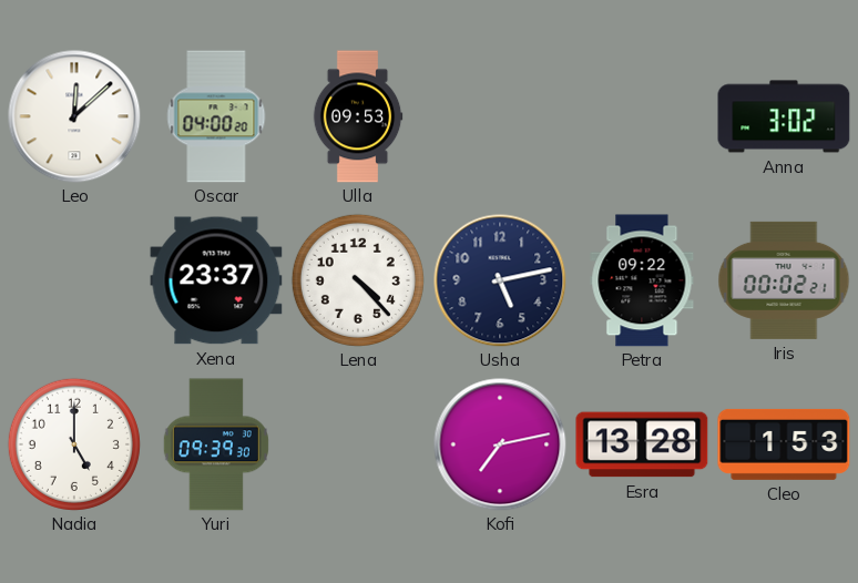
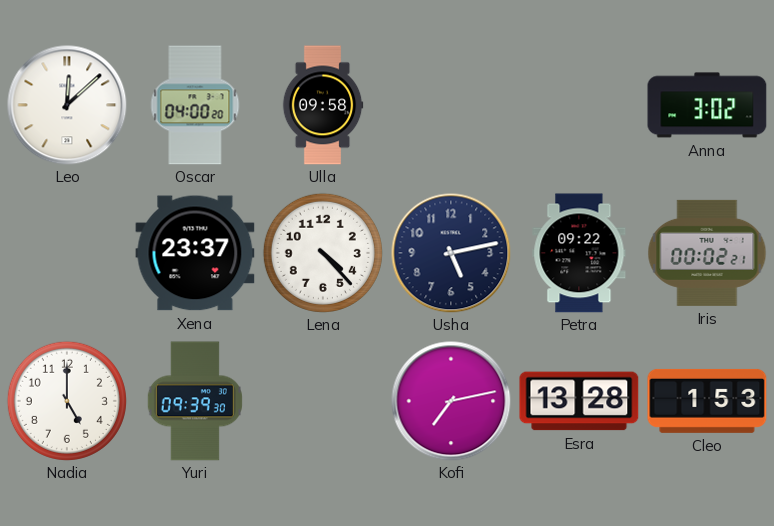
Ulla: 09:53 -> 09:58 (323, 105)
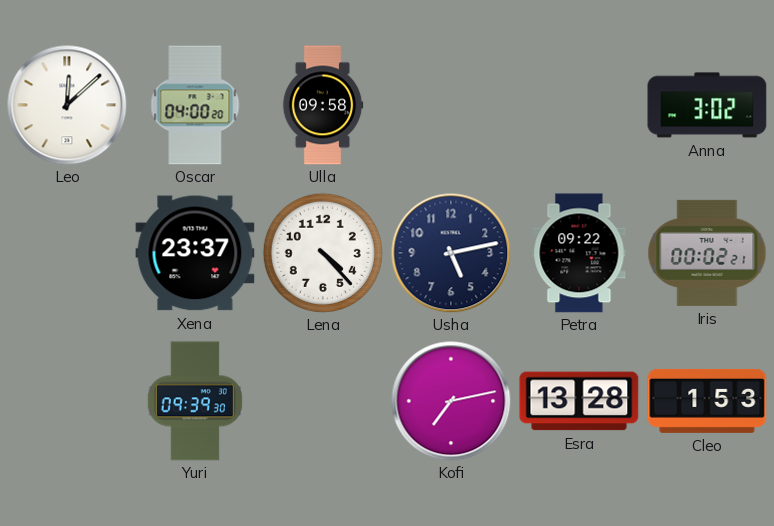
Nadia: 5:00 -> none (67, 401)
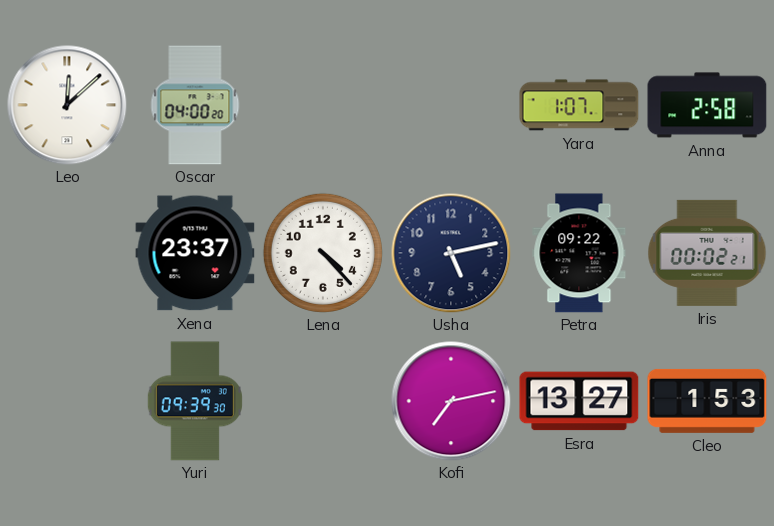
Ulla: 09:58 -> none (323, 105)
Yara: none -> 1:07 (579, 105)
Anna: 3:02 -> 2:58 (707, 105)
Esra: 13:28 -> 13:27 (579, 401)
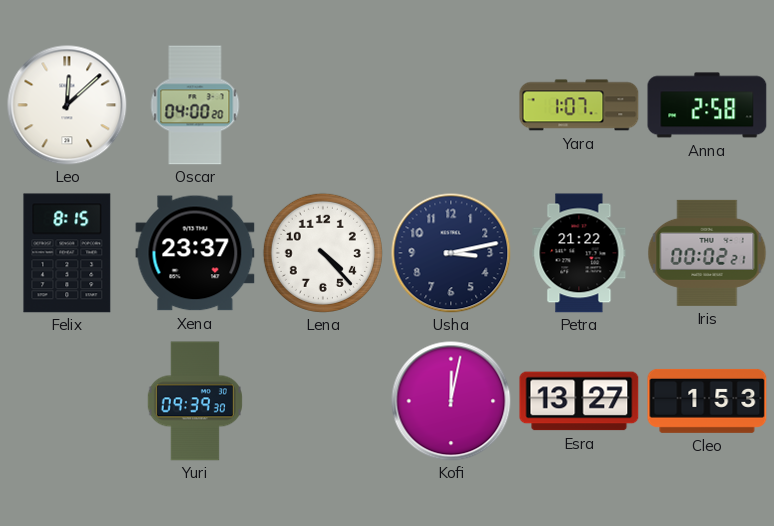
Felix: none -> 8:15 (67, 253)
Usha: 5:13 -> 3:13 (451, 253)
Petra: 09:22 -> 21:22 (579, 253)
Kofi: 7:13 -> 12:02 (451, 401)
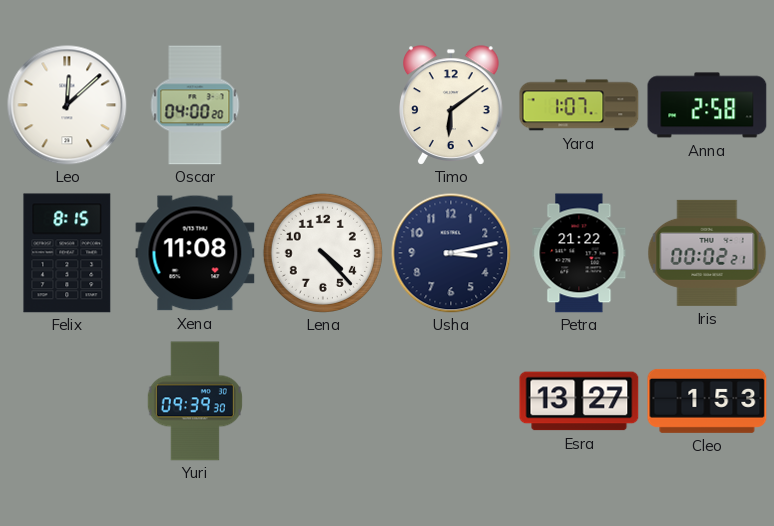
Timo: none -> 6:09 (452, 105)
Xena: 23:37 -> 11:08 (195, 253)
Kofi: 12:02 -> none (451, 401)
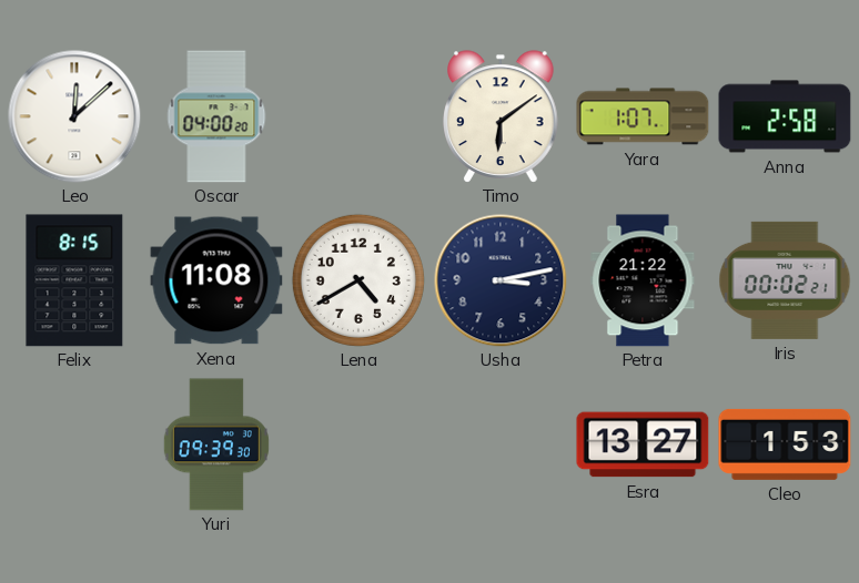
Lena: 4:23 -> 4:40 (358, 280)
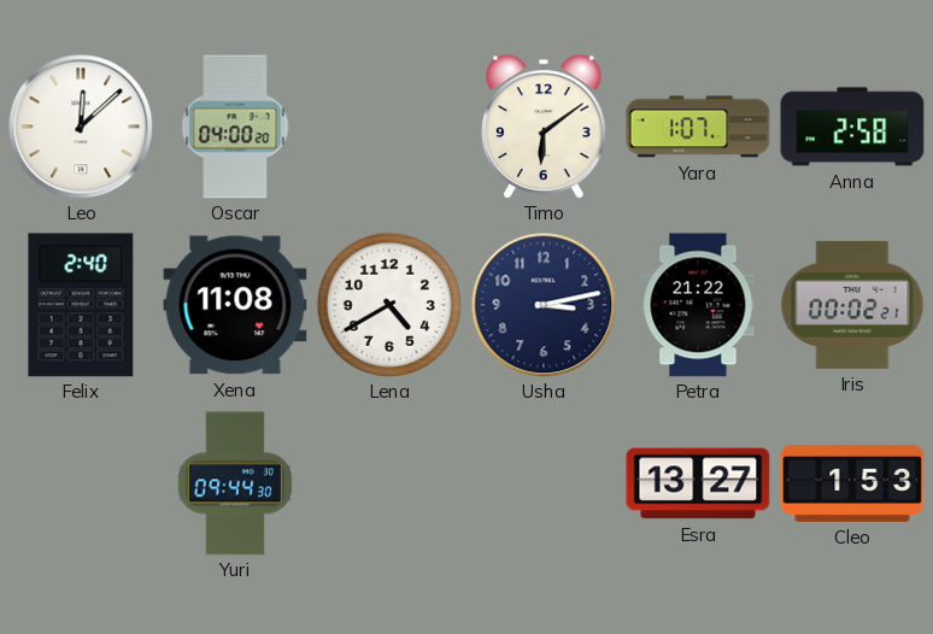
Felix: 8:15 -> 2:40 (81, 305)
Yuri: 09:39 -> 09:44 (235, 483)
